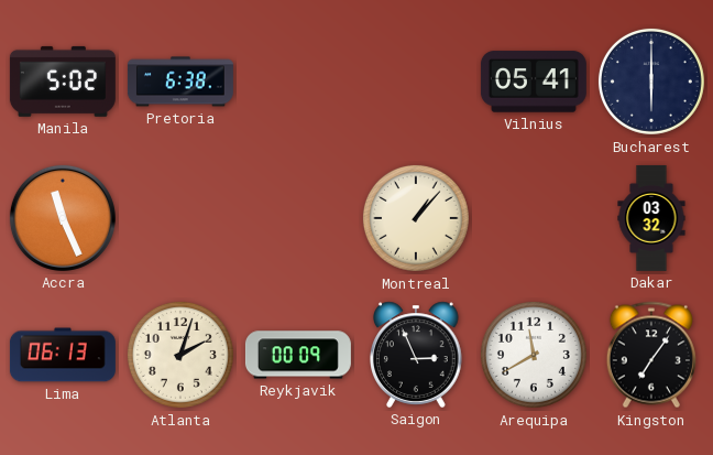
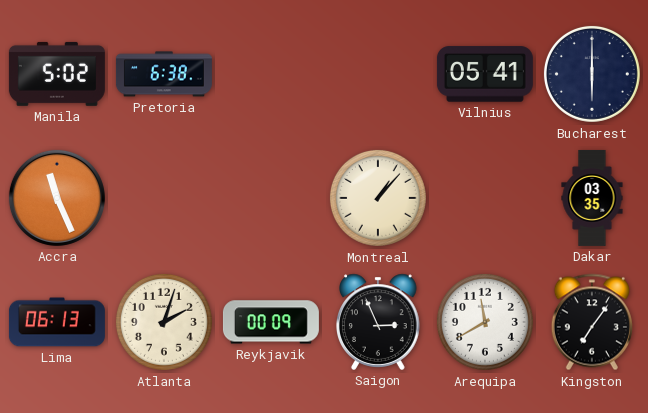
Dakar: 03:32 -> 03:35 (592, 198)
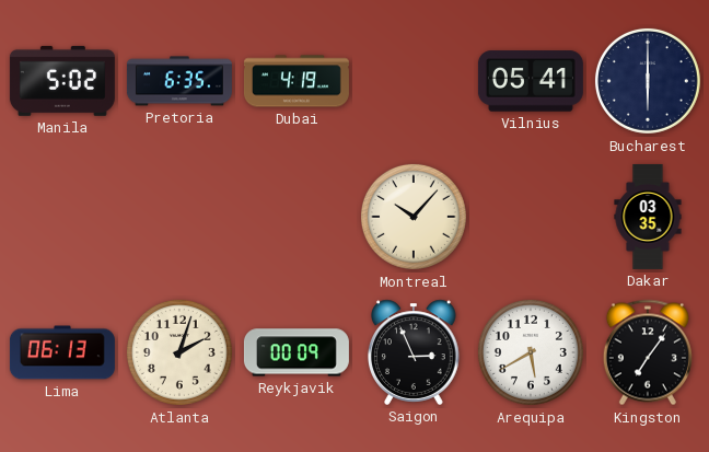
Pretoria: 6:38 -> 6:35 (179, 81)
Dubai: none -> 4:19 (297, 81)
Accra: 11:26 -> none (57, 198)
Montreal: 1:07 -> 10:07 (414, 217)
Arequipa: 11:40 -> 5:40 (531, 352)
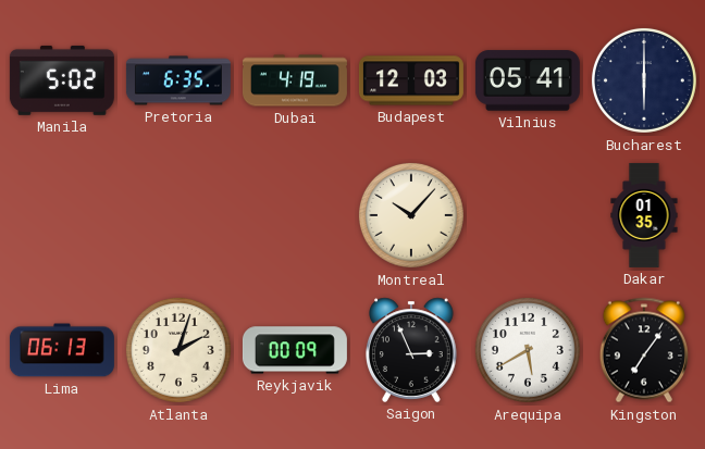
Budapest: none -> 12:03 (411, 80)
Dakar: 03:35 -> 01:35 (644, 215)
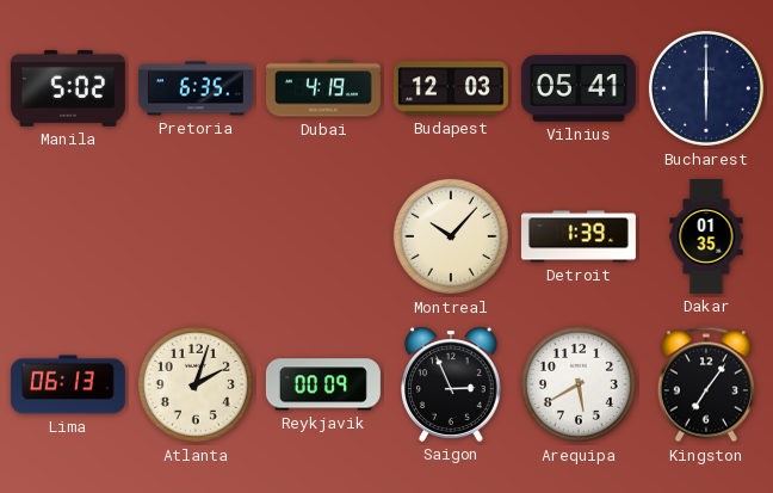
Detroit: none -> 1:39 (579, 236)
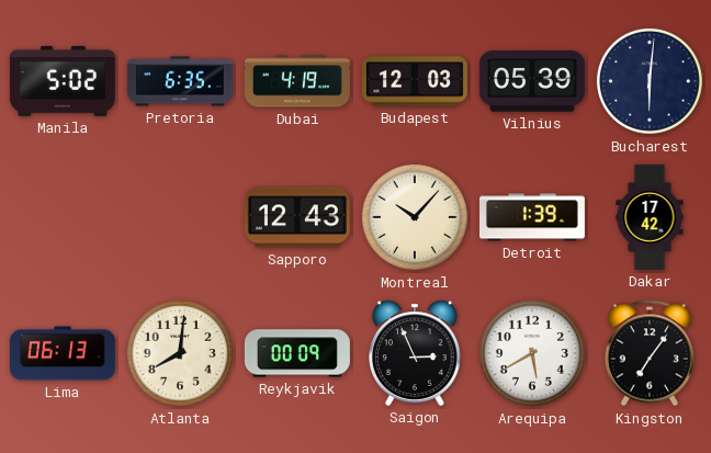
Vilnius: 05:41 -> 05:39 (532, 81)
Bucharest: 6:00 -> 6:01 (650, 81)
Sapporo: none -> 12:43 (297, 217)
Dakar: 01:35 -> 17:42 (650, 217)
Atlanta: 2:03 -> 8:01 (180, 353)
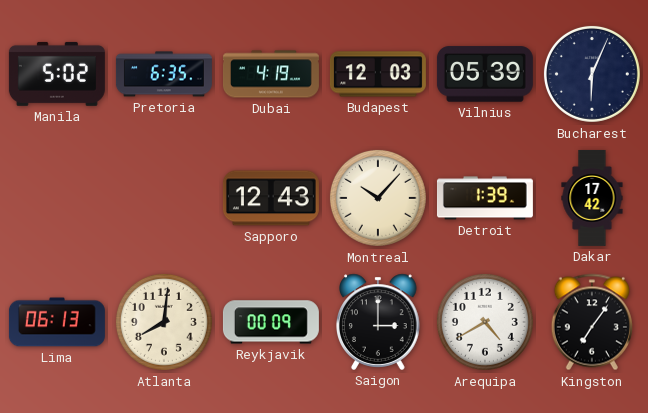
Bucharest: 6:01 -> 6:04 (592, 74)
Saigon: 2:56 -> 3:00 (379, 322)
Arequipa: 5:40 -> 4:40 (485, 322)
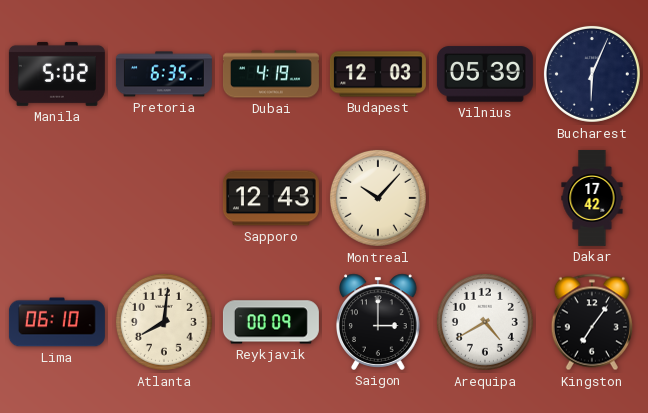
Detroit: 1:39 -> none (485, 198)
Lima: 06:13 -> 06:10 (57, 322)
